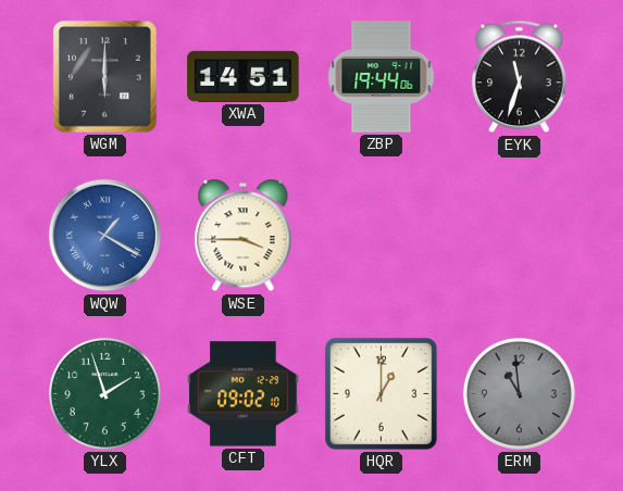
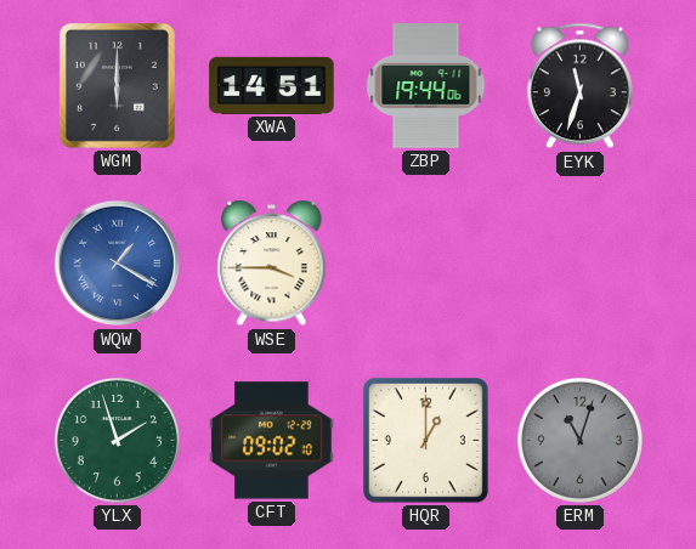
ERM: 10:59 -> 11:03 (579, 440)
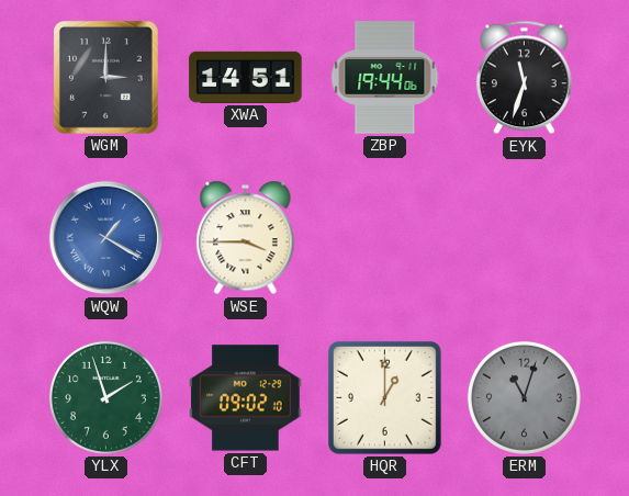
WGM: 6:00 -> 3:00 (105, 77)
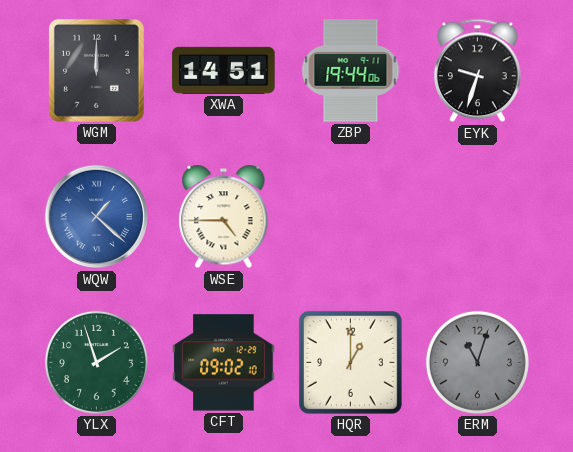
WGM: 3:00 -> 12:00 (96, 70)
EYK: 11:33 -> 9:33 (477, 71)
WQW: 1:20 -> 1:22 (97, 217)
WSE: 3:45 -> 4:45 (224, 217)
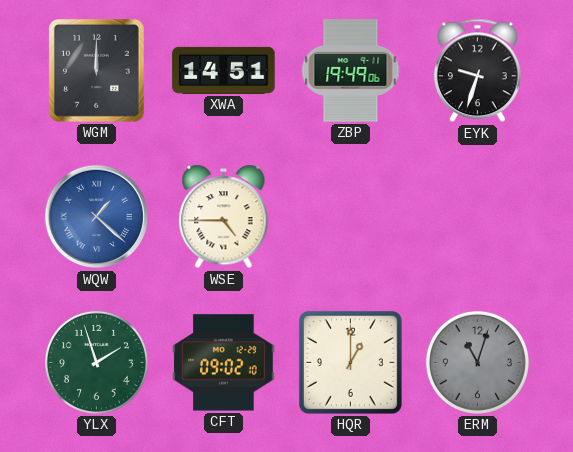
ZBP: 19:44 -> 19:49 (351, 71)
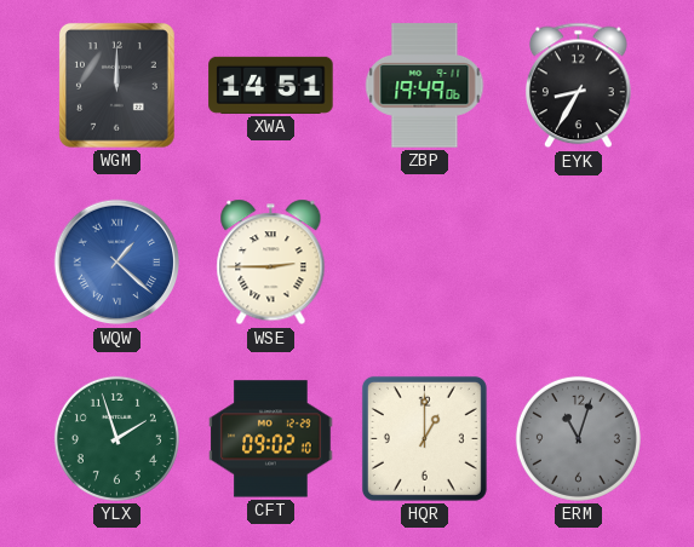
EYK: 9:33 -> 8:35 (578, 86)
WSE: 4:45 -> 2:45 (271, 263)
